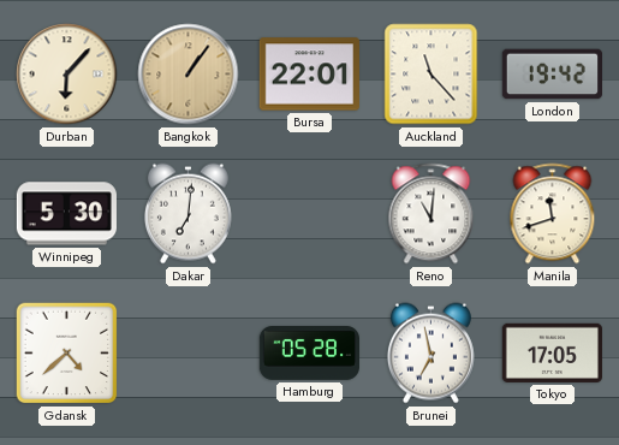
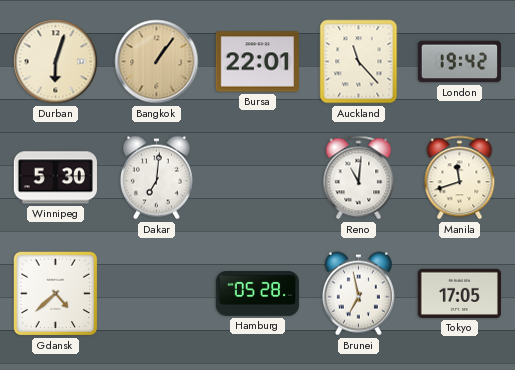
Durban: 6:07 -> 6:03 (56, 62)
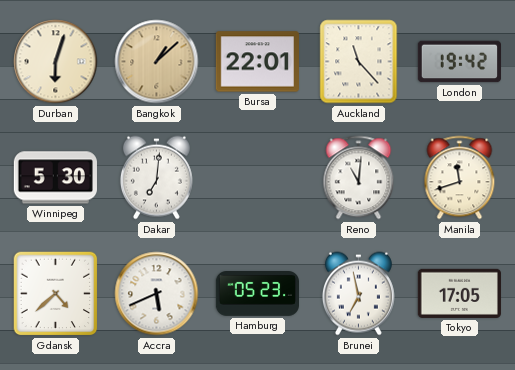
Bangkok: 1:06 -> 1:08 (157, 62)
Accra: none -> 5:41 (157, 294)
Hamburg: 05:28 -> 05:23 (257, 294)
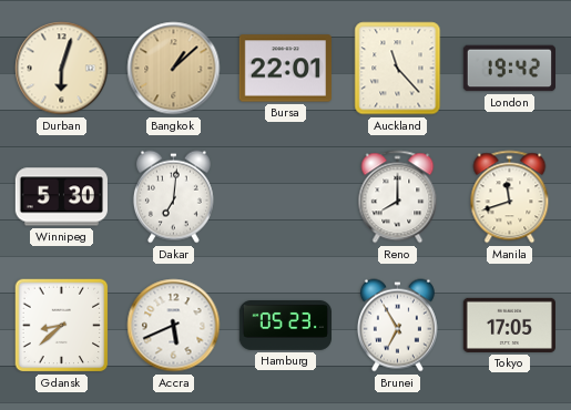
Reno: 11:01 -> 8:00 (398, 197)
Gdansk: 4:38 -> 8:38 (62, 326)
Brunei: 6:58 -> 6:55 (397, 326)
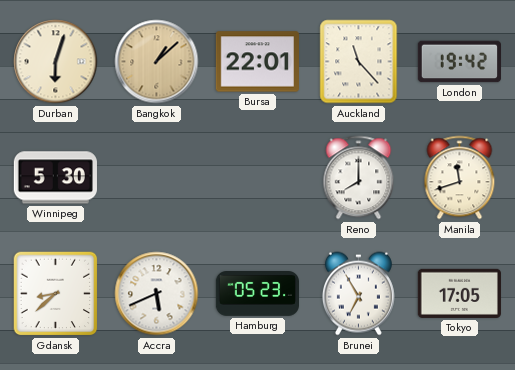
Dakar: 7:01 -> none (173, 197)
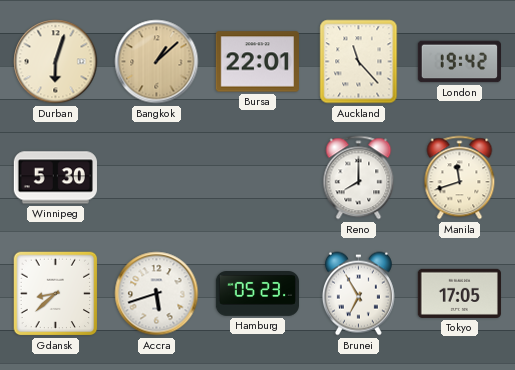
Accra: 5:41 -> 5:42 (157, 294)
